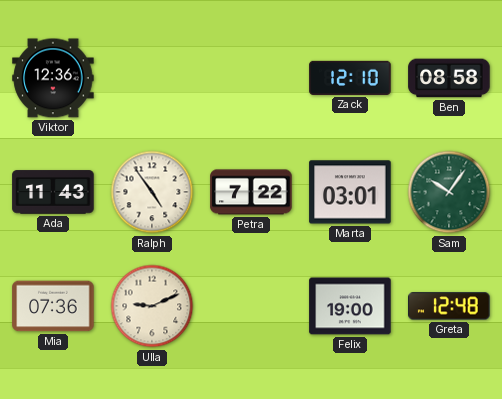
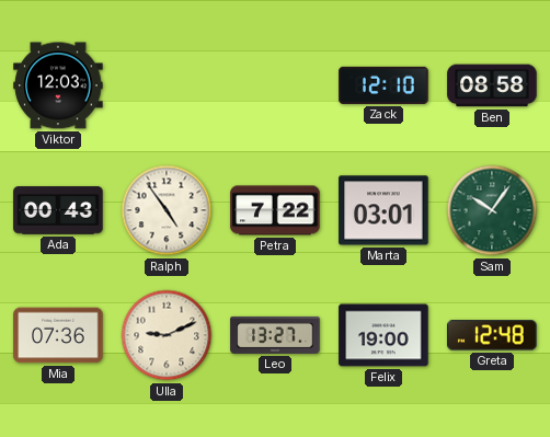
Viktor: 12:36 -> 12:03 (58, 85)
Ada: 11:43 -> 00:43 (58, 210)
Leo: none -> 13:27 (275, 335)
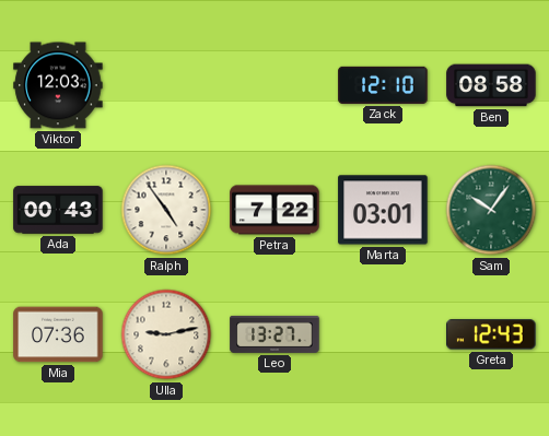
Ulla: 9:11 -> 9:13 (166, 334)
Felix: 19:00 -> none (383, 335)
Greta: 12:48 -> 12:43 (491, 334)
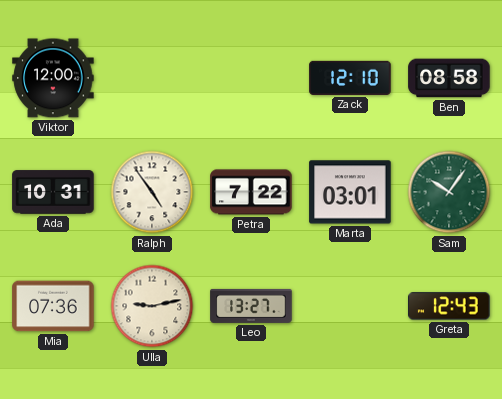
Viktor: 12:03 -> 12:00 (53, 78)
Ada: 00:43 -> 10:31 (53, 192)
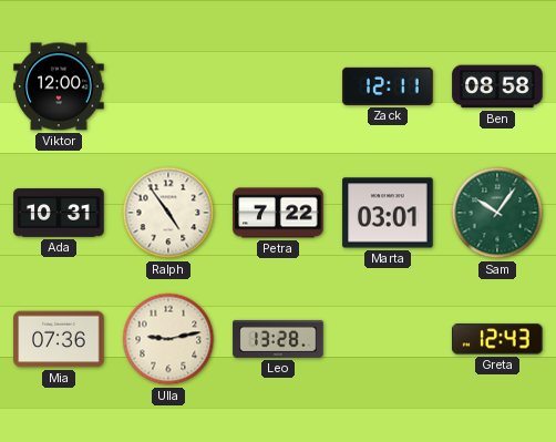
Zack: 12:10 -> 12:11 (388, 86)
Leo: 13:27 -> 13:28 (278, 339)
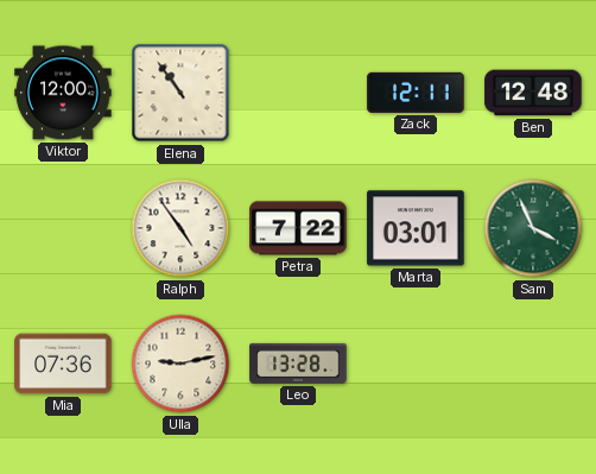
Elena: none -> 10:54 (180, 93)
Ben: 08:58 -> 12:48 (533, 93)
Ada: 10:31 -> none (59, 213)
Sam: 10:06 -> 3:56 (533, 228)
Greta: 12:43 -> none (497, 339)
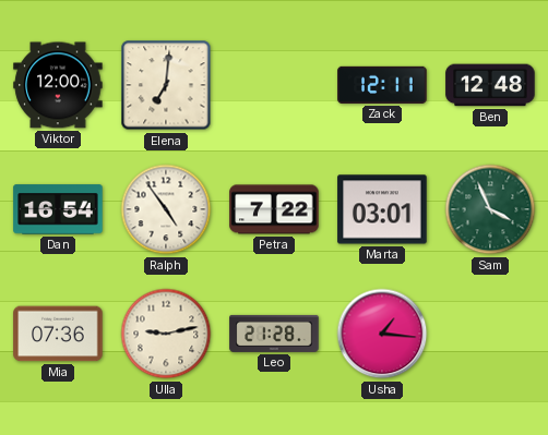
Elena: 10:54 -> 7:01 (166, 85)
Dan: none -> 16:54 (58, 209)
Leo: 13:28 -> 21:28 (274, 334)
Usha: none -> 1:16 (382, 334)
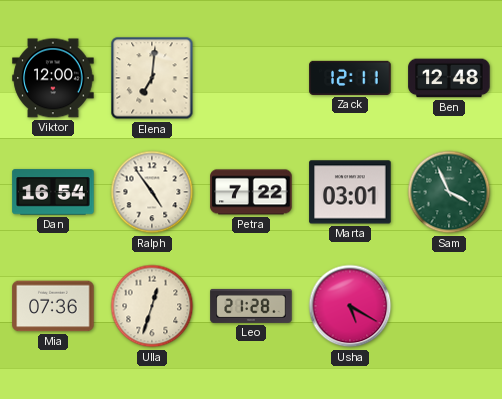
Ulla: 9:13 -> 12:33 (152, 306)
Usha: 1:16 -> 5:20 (350, 306)
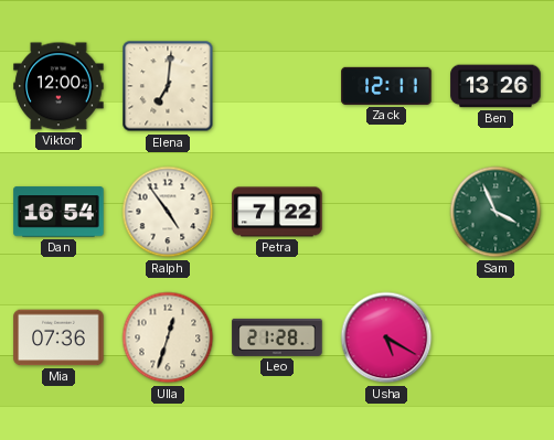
Ben: 12:48 -> 13:26 (496, 86)
Marta: 03:01 -> none (350, 192)
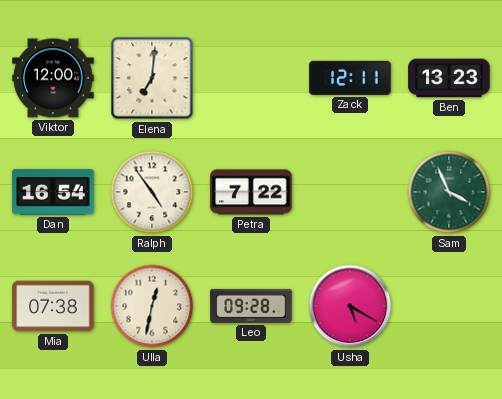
Ben: 13:26 -> 13:23 (449, 78)
Mia: 07:36 -> 07:38 (53, 306)
Ulla: 12:33 -> 12:32 (152, 306)
Leo: 21:28 -> 09:28 (251, 306)
